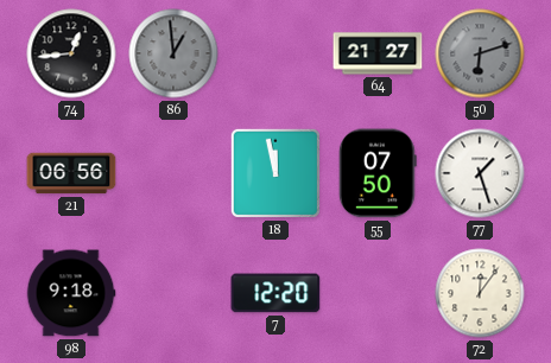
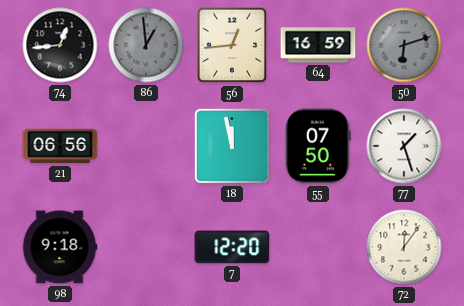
56: none -> 12:44 (232, 45)
64: 21:27 -> 16:59 (318, 45)
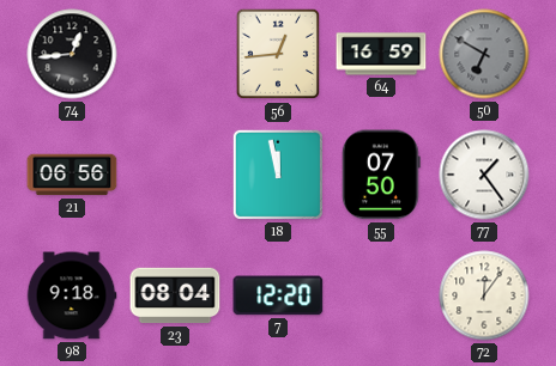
86: 12:59 -> none (146, 45)
50: 6:12 -> 6:50 (484, 54)
77: 1:27 -> 1:24 (484, 175)
23: none -> 08:04 (175, 295)
